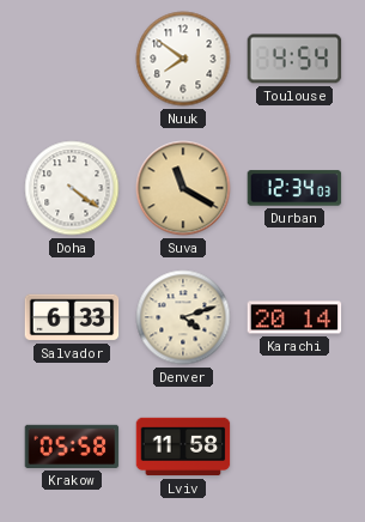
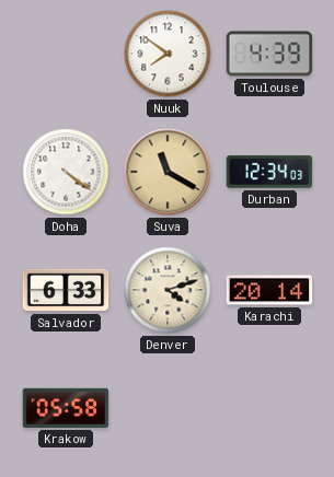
Toulouse: 4:54 -> 4:39 (269, 54)
Lviv: 11:58 -> none (183, 447)
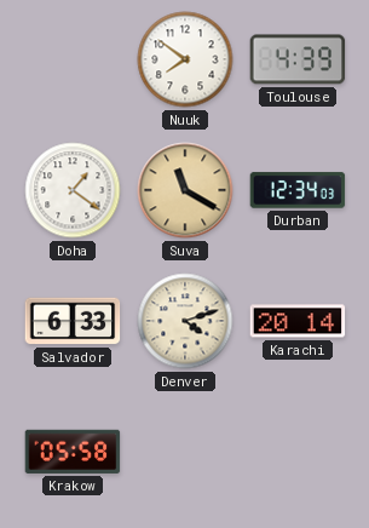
Doha: 4:21 -> 1:21 (73, 190)
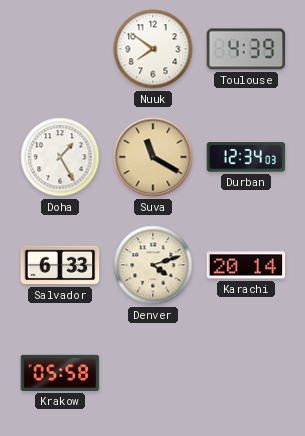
Doha: 1:21 -> 1:25 (60, 157)
